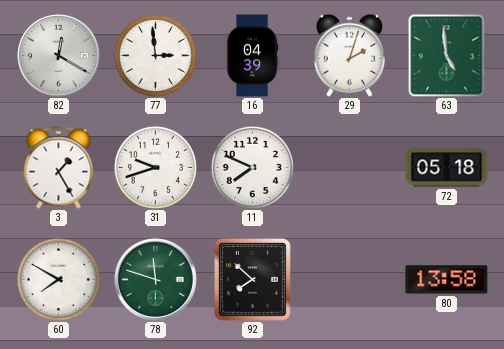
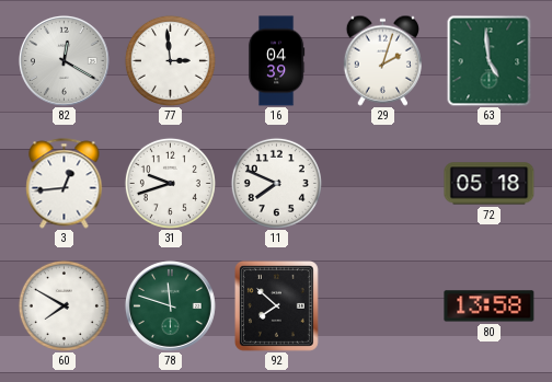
3: 1:25 -> 12:44 (65, 184)
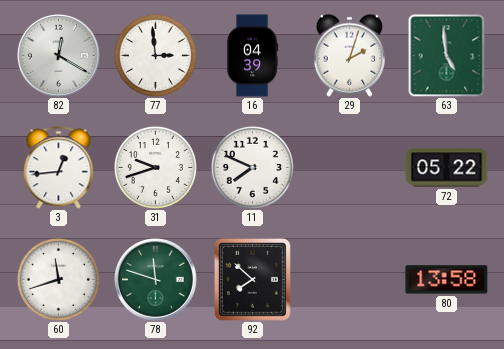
72: 05:18 -> 05:22 (447, 168)
60: 7:50 -> 11:42 (58, 279)
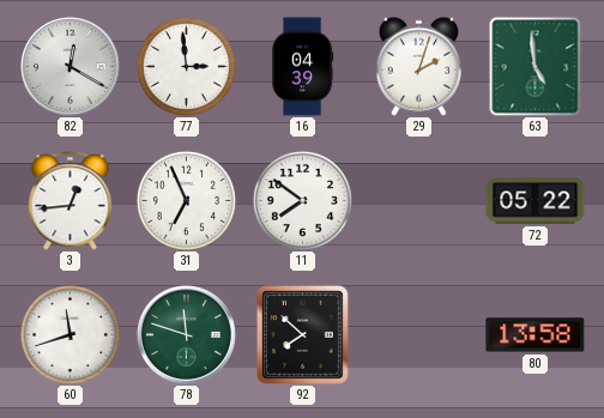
31: 9:42 -> 6:56 (186, 200)
11: 7:49 -> 7:51 (302, 200)
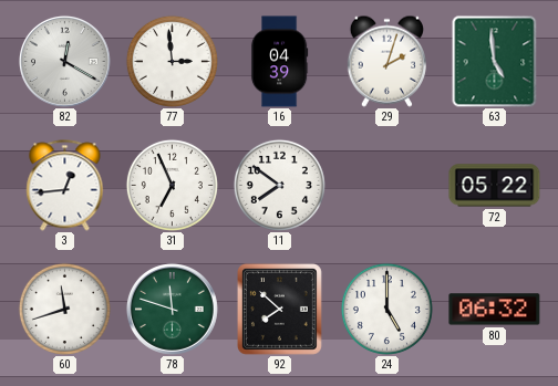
24: none -> 5:00 (386, 309)
80: 13:58 -> 06:32 (495, 310)
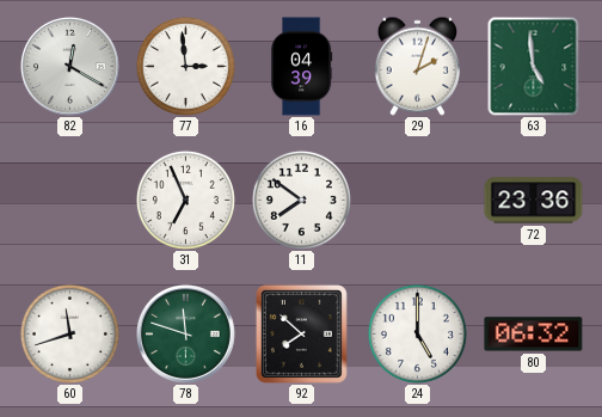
3: 12:44 -> none (65, 186)
72: 05:22 -> 23:36 (534, 201)
